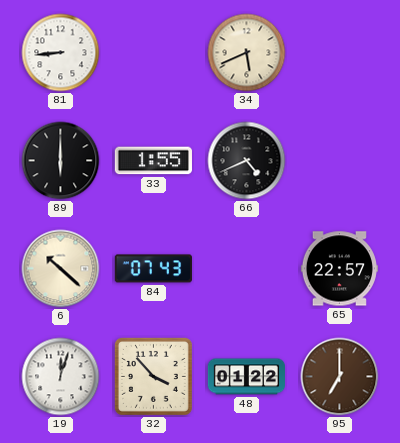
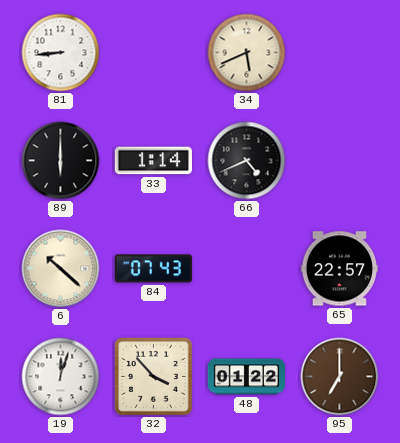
33: 1:55 -> 1:14 (153, 161)
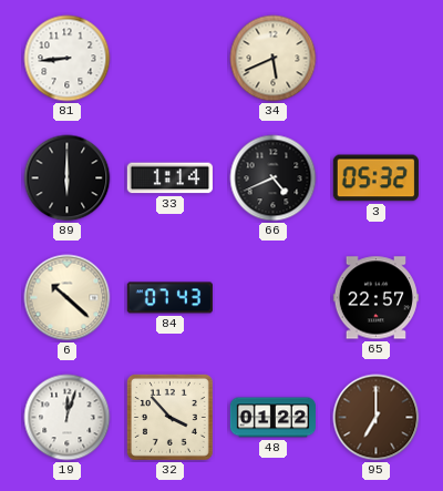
3: none -> 05:32 (375, 178)
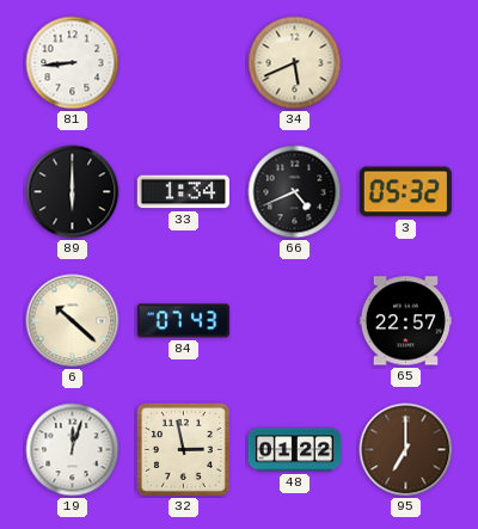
33: 1:14 -> 1:34 (183, 192)
32: 3:53 -> 2:58 (183, 449)
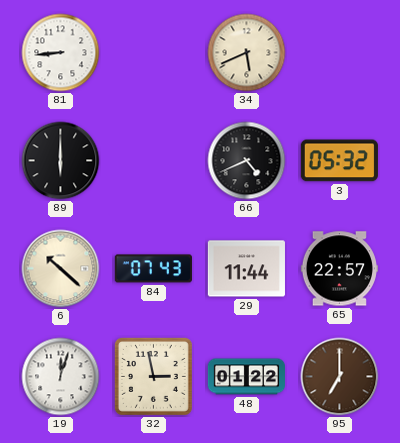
33: 1:34 -> none (183, 192)
29: none -> 11:44 (246, 269)
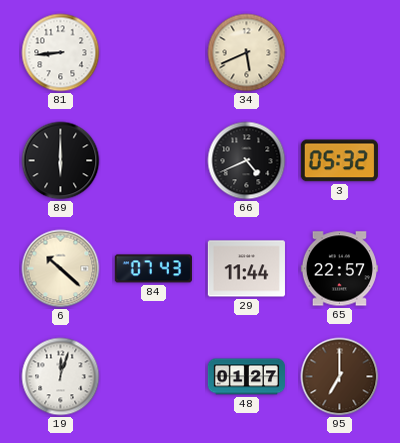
32: 2:58 -> none (153, 376)
48: 01:22 -> 01:27 (246, 377)
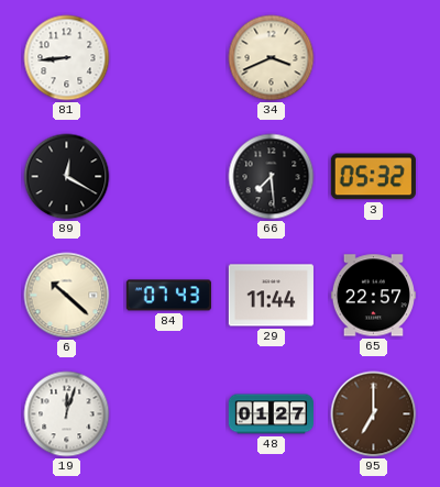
34: 5:41 -> 3:41 (272, 58)
89: 6:00 -> 12:20 (67, 177)
66: 4:41 -> 7:29 (272, 177)
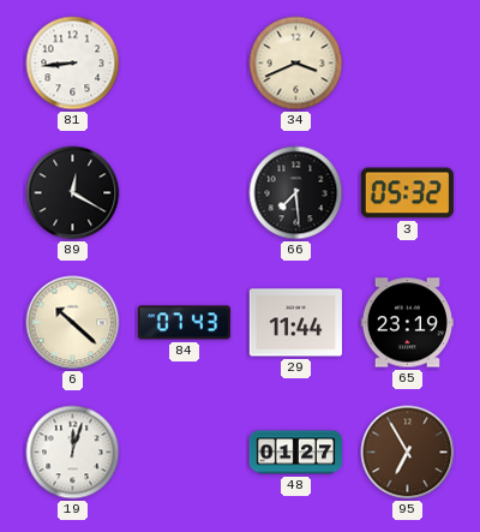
65: 22:57 -> 23:19 (407, 323)
95: 7:00 -> 6:55 (408, 453)
